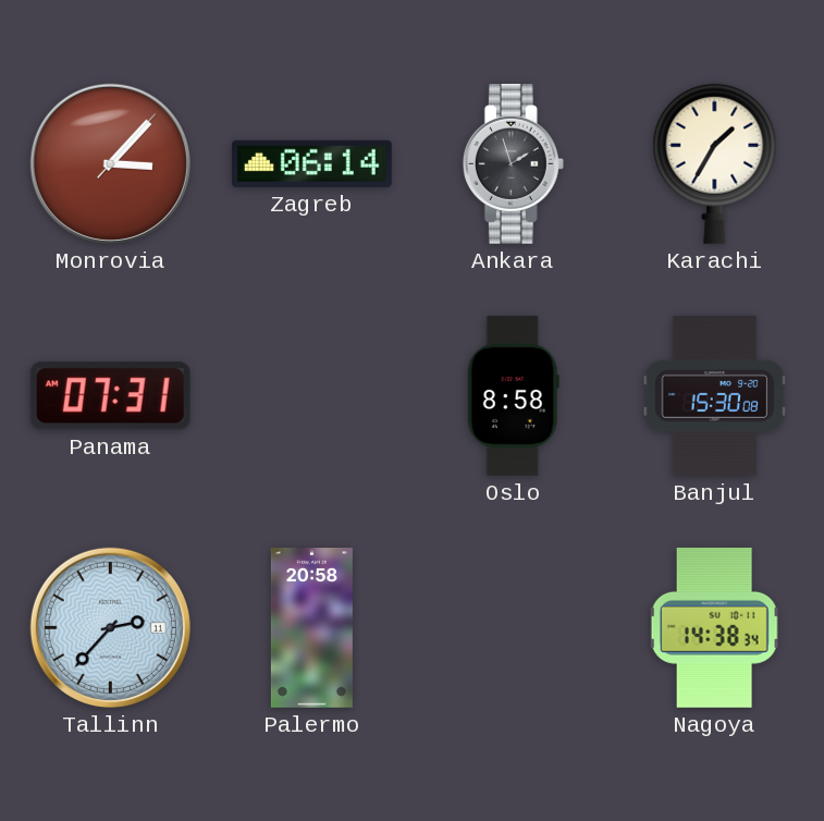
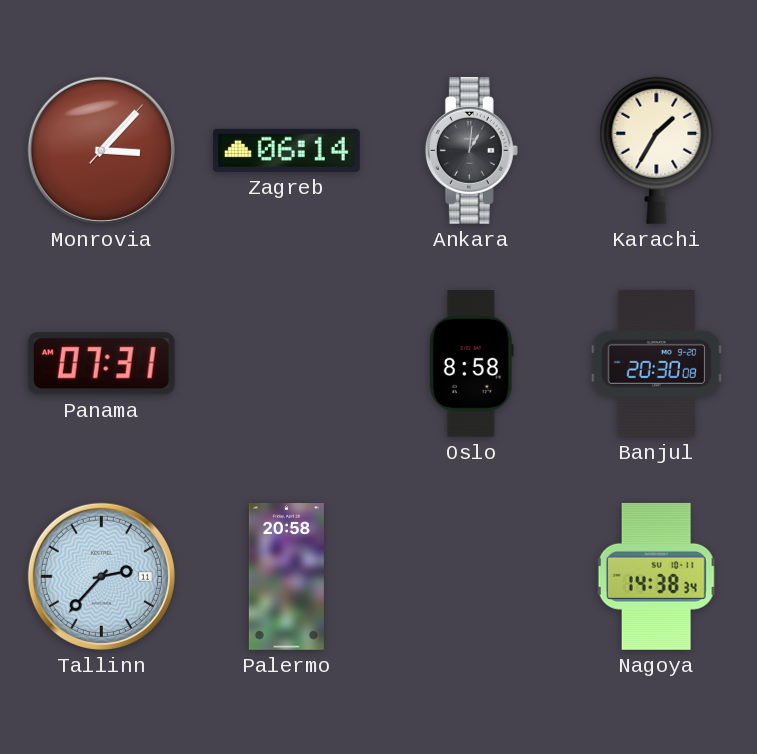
Ankara: 1:57 -> 1:01 (471, 150)
Banjul: 15:30 -> 20:30 (657, 363)
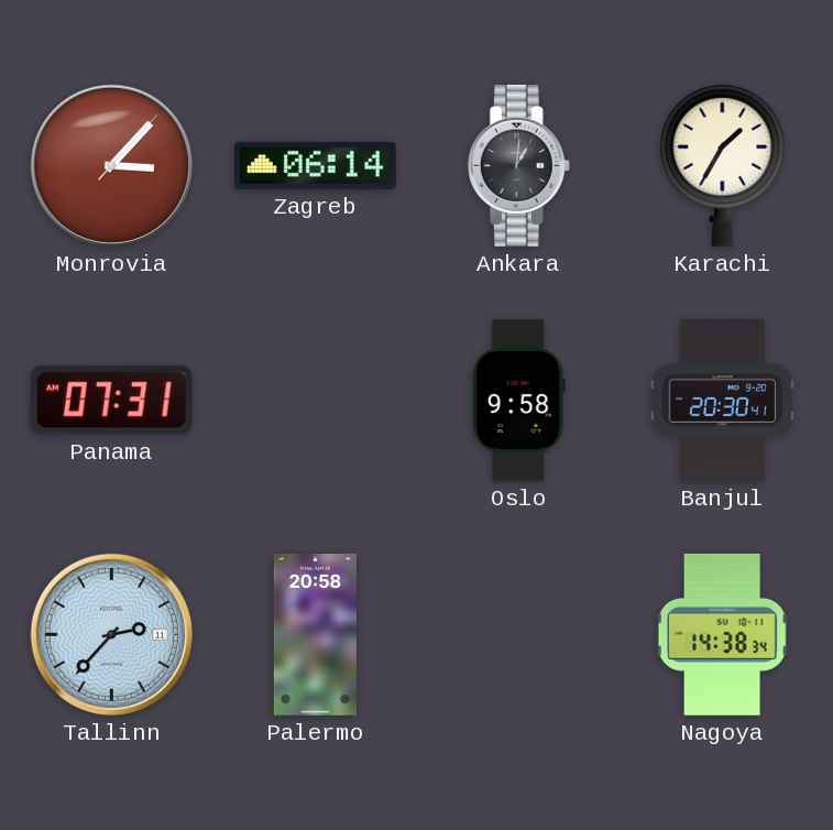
Oslo: 8:58 -> 9:58 (518, 401)
Banjul: 20:30:08 -> 20:30:41 (723, 400)
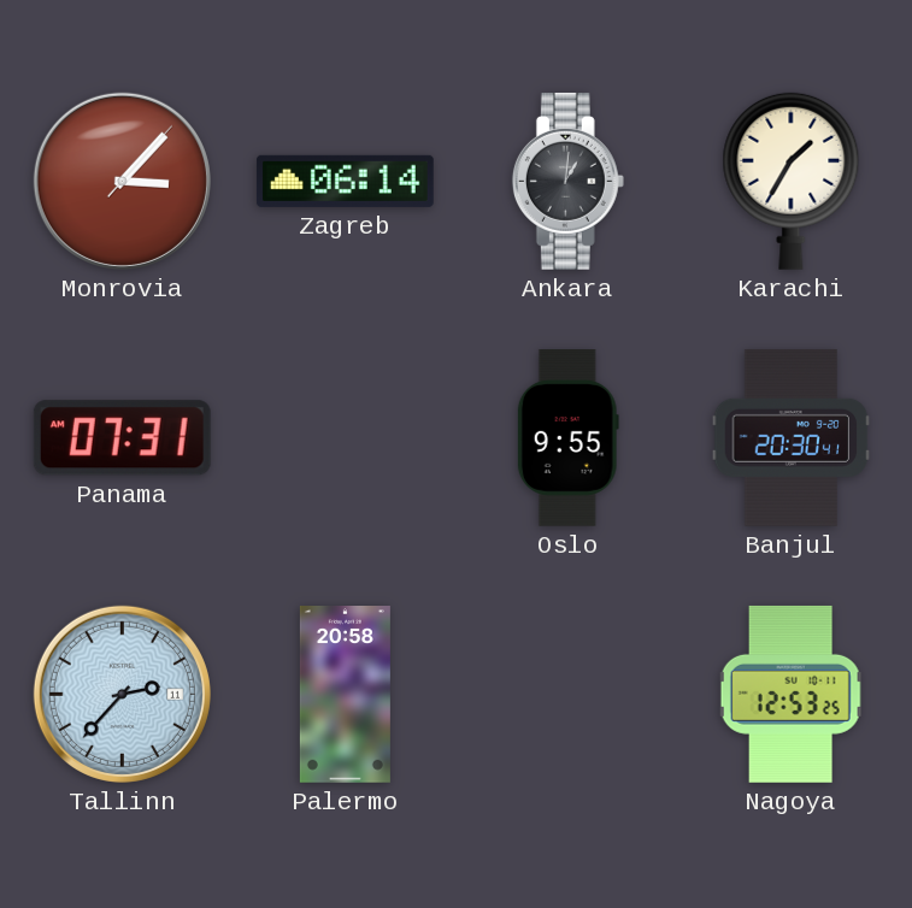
Oslo: 9:58 -> 9:55 (567, 438)
Nagoya: 14:38 -> 12:53 (790, 694)
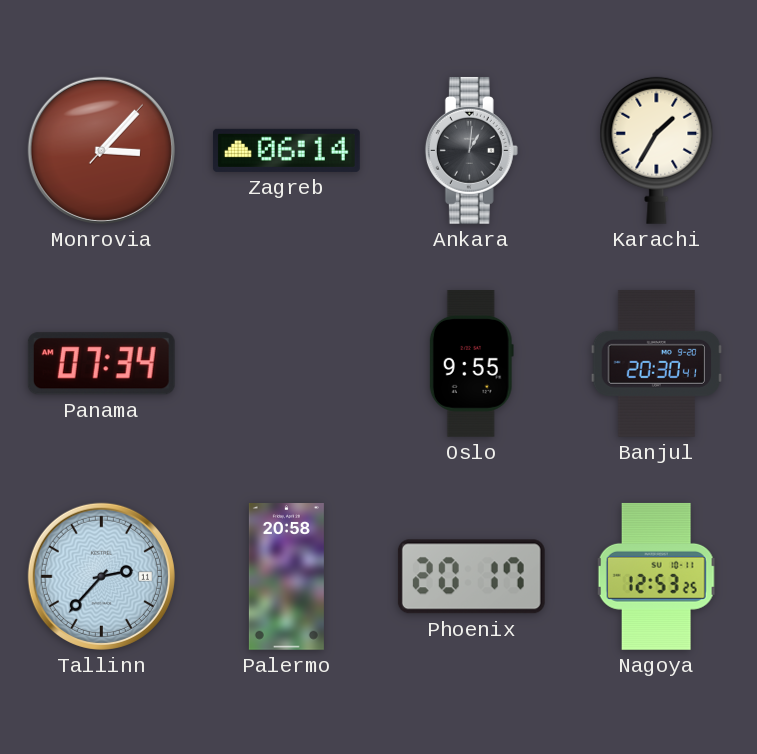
Panama: 07:31 -> 07:34 (101, 364)
Phoenix: none -> 20:17 (471, 577)
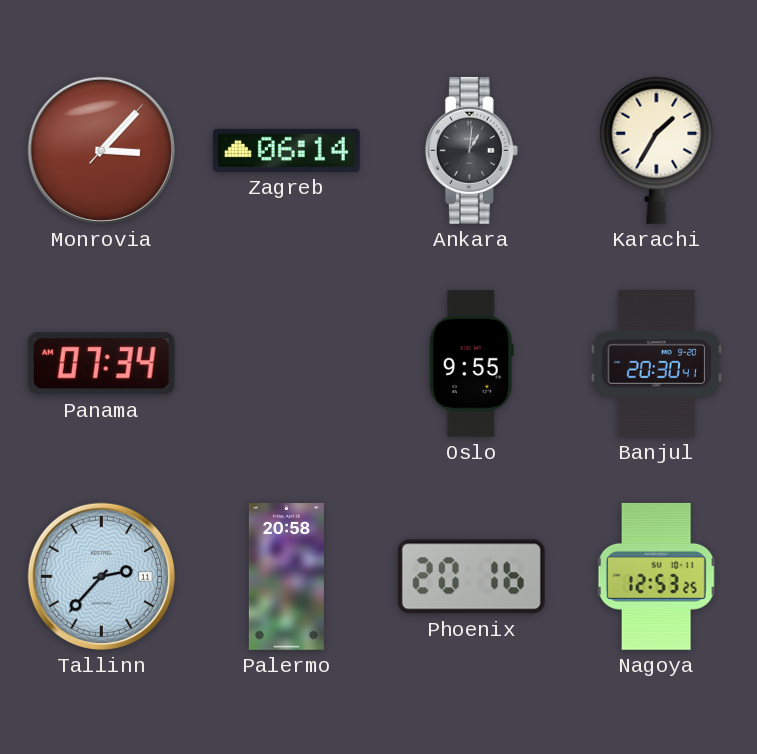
Phoenix: 20:17 -> 20:16 (471, 577)
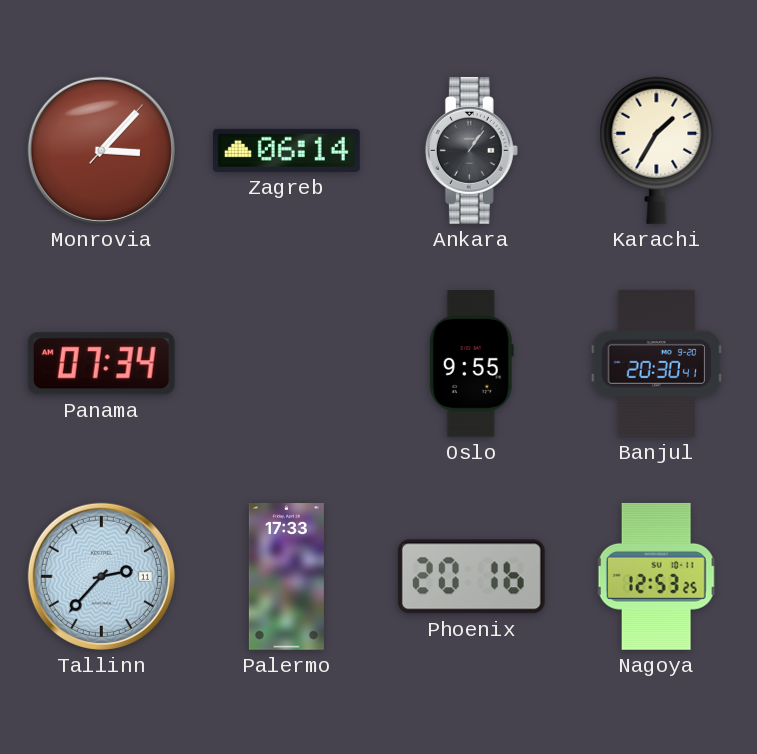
Ankara: 1:01 -> 1:06 (471, 150)
Palermo: 20:58 -> 17:33 (286, 577)
